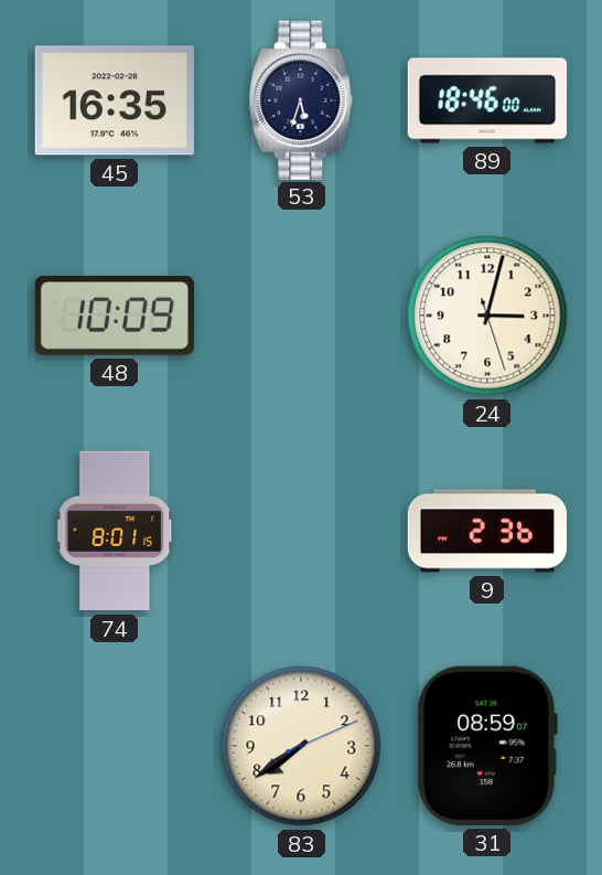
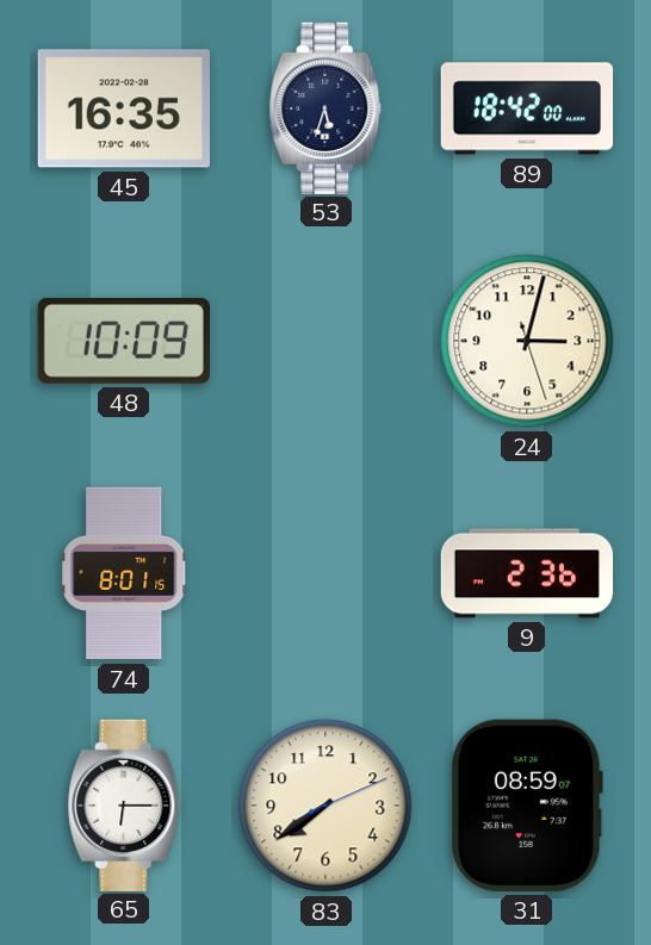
89: 18:46 -> 18:42 (527, 108)
65: none -> 6:15 (124, 804)
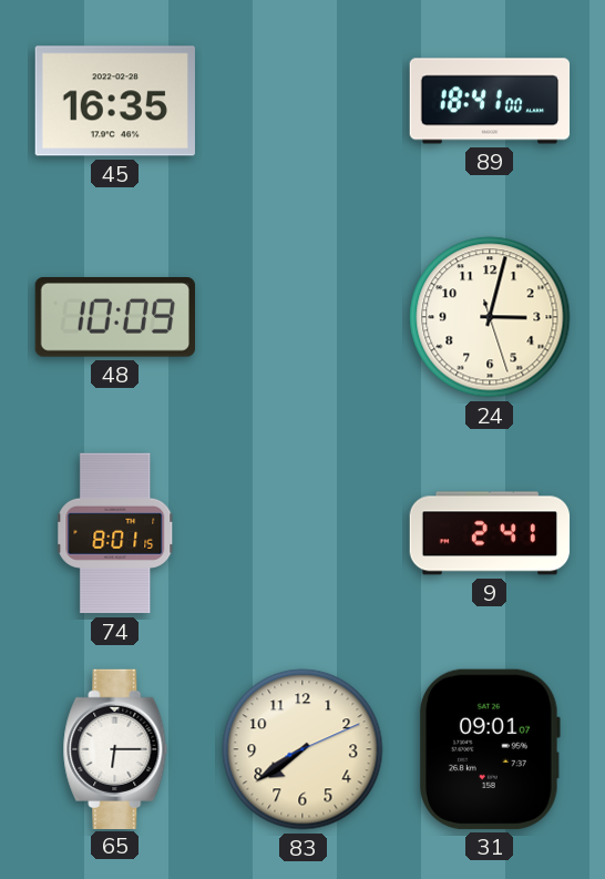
53: 5:33 -> none (325, 107)
89: 18:42 -> 18:41 (490, 101)
9: 2:36 -> 2:41 (490, 533)
31: 08:59 -> 09:01 (490, 749)
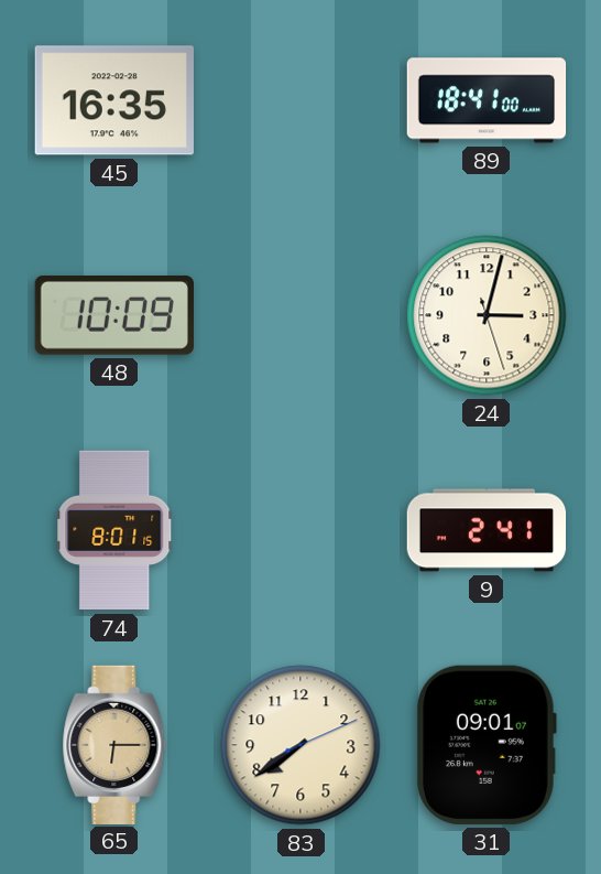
65 dial: white -> champagne (114, 744)
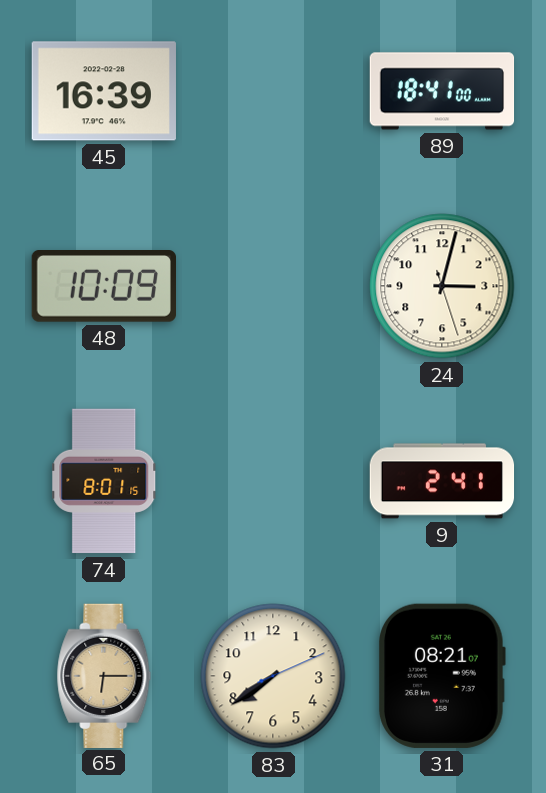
45: 16:35 -> 16:39 (104, 91)
31: 09:01 -> 08:21 (442, 676)
